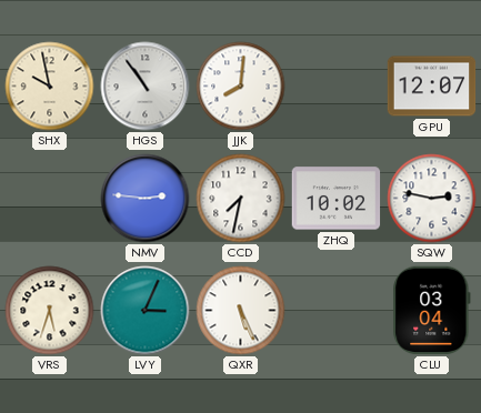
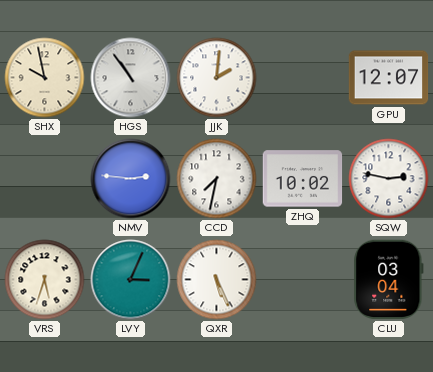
JJK: 8:01 -> 2:01 (217, 78)
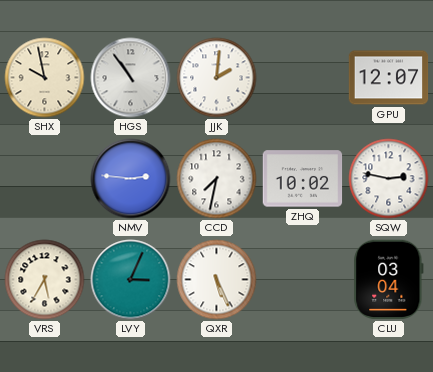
VRS: 5:33 -> 5:35 (45, 280)
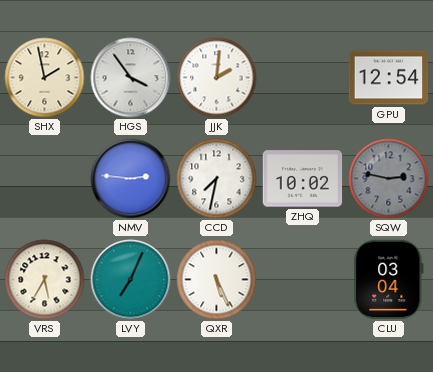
SHX: 9:58 -> 1:58 (45, 78)
HGS: 10:54 -> 3:54 (131, 78)
GPU: 12:07 -> 12:54 (389, 78)
SQW dial: white -> grey (389, 179)
LVY: 3:04 -> 7:04 (131, 280)
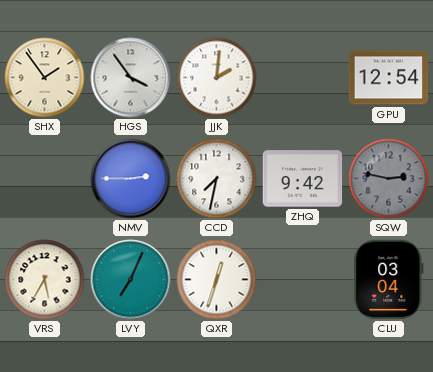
SHX: 1:58 -> 1:54 (45, 78)
NMV: 2:46 -> 2:45 (131, 179)
ZHQ: 10:02 -> 9:42 (303, 179)
QXR: 5:26 -> 12:33 (217, 280)
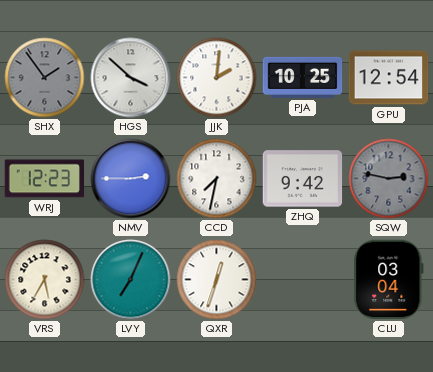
SHX dial: cream -> grey (45, 78)
HGS: 3:54 -> 3:52 (131, 78)
PJA: none -> 10:25 (303, 77)
WRJ: none -> 12:23 (45, 179)
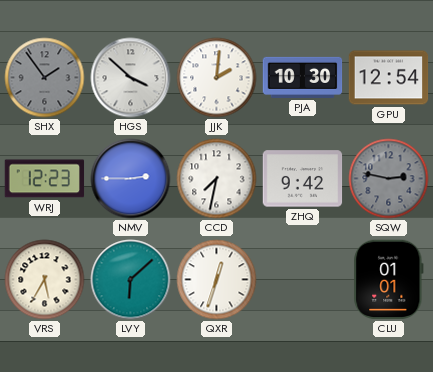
PJA: 10:25 -> 10:30 (303, 77)
LVY: 7:04 -> 6:08 (131, 280)
CLU: 03:04 -> 01:01 (389, 280)
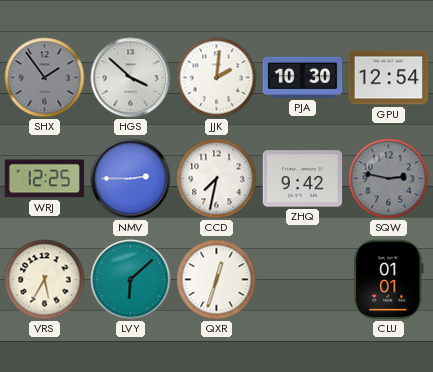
WRJ: 12:23 -> 12:25 (45, 179)
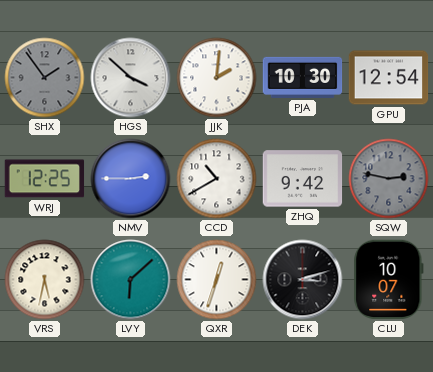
CCD: 7:32 -> 10:40 (217, 179)
VRS: 5:35 -> 5:32 (45, 280)
DEK: none -> 3:12 (303, 280)
CLU: 01:01 -> 10:07 (389, 280)
